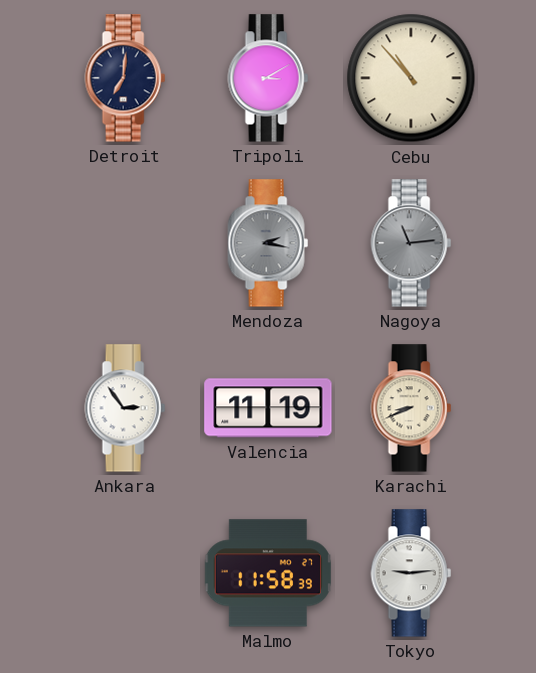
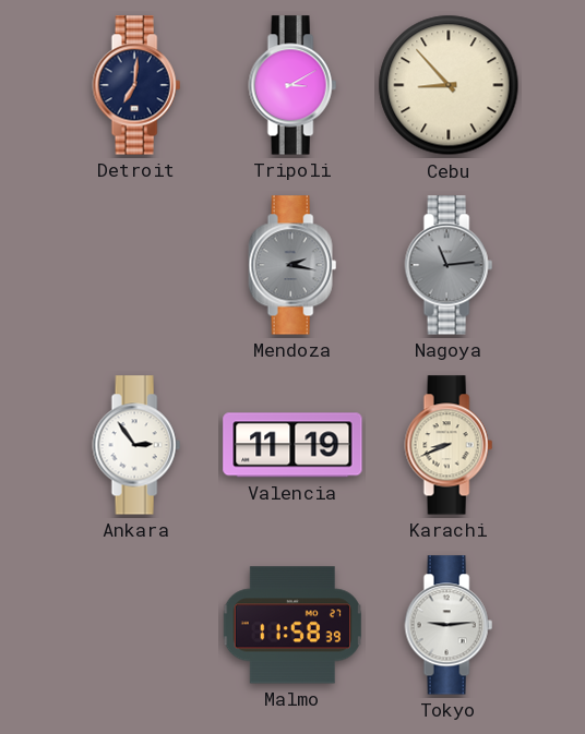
Cebu: 10:53 -> 8:53 (449, 85)
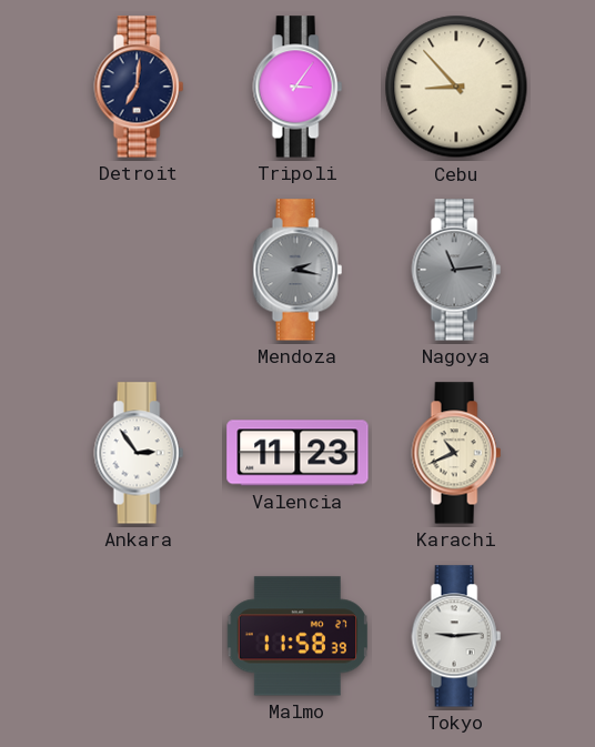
Tripoli: 3:10 -> 3:06 (297, 87)
Valencia: 11:19 -> 11:23 (297, 453)
Karachi: 8:41 -> 10:41 (456, 453)
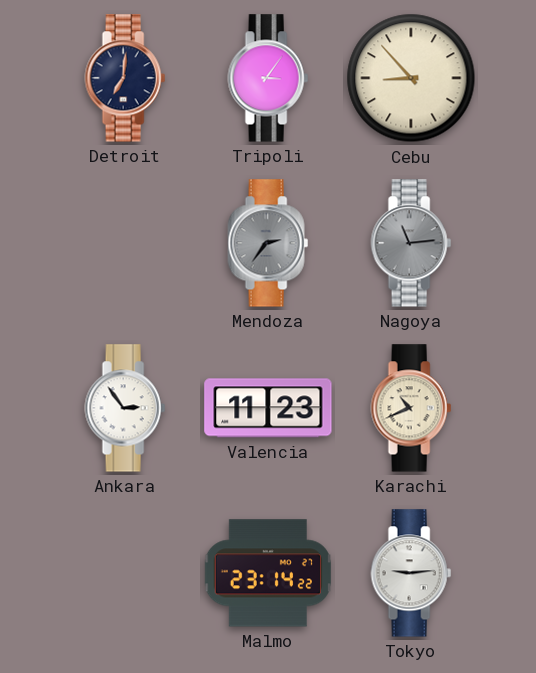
Mendoza: 2:17 -> 2:36 (268, 243)
Malmo: 11:58 -> 23:14 (267, 573)
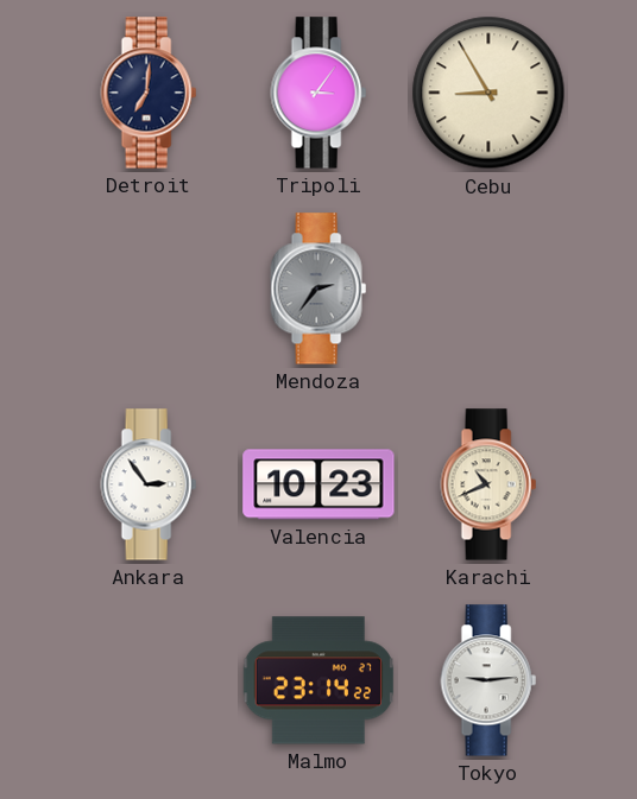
Cebu: 8:53 -> 8:55 (488, 93)
Nagoya: 11:14 -> none (411, 243)
Valencia: 11:23 -> 10:23 (318, 484)
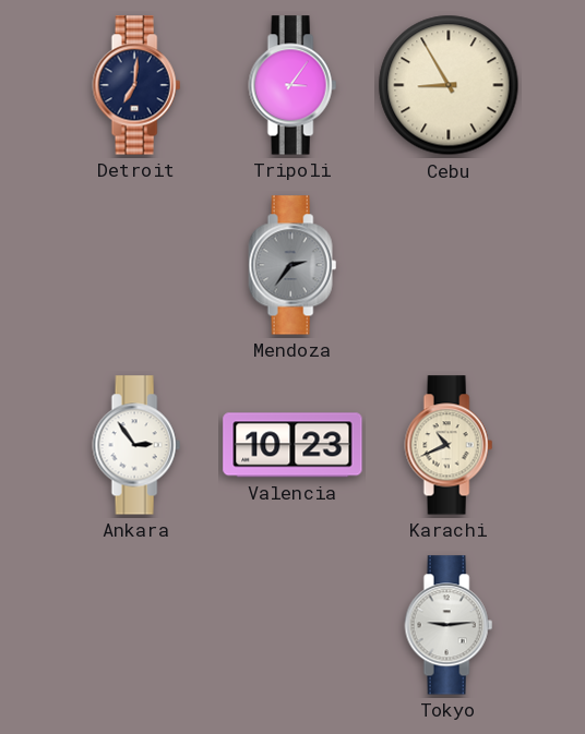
Malmo: 23:14 -> none (317, 680)
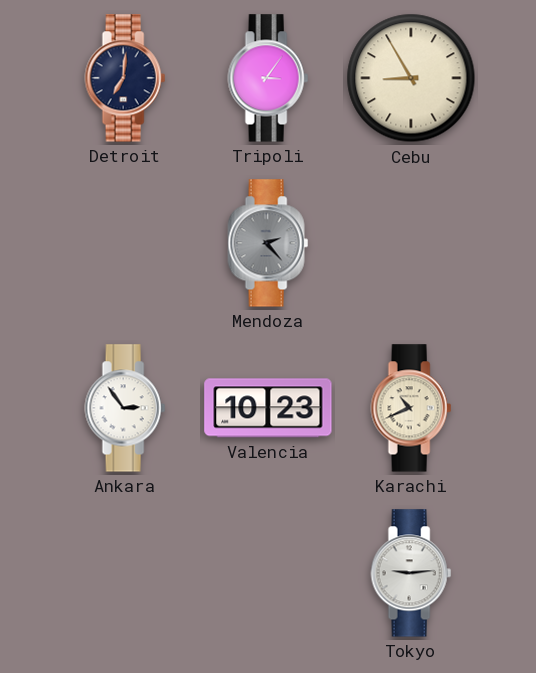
Mendoza: 2:36 -> 2:23 (268, 243)
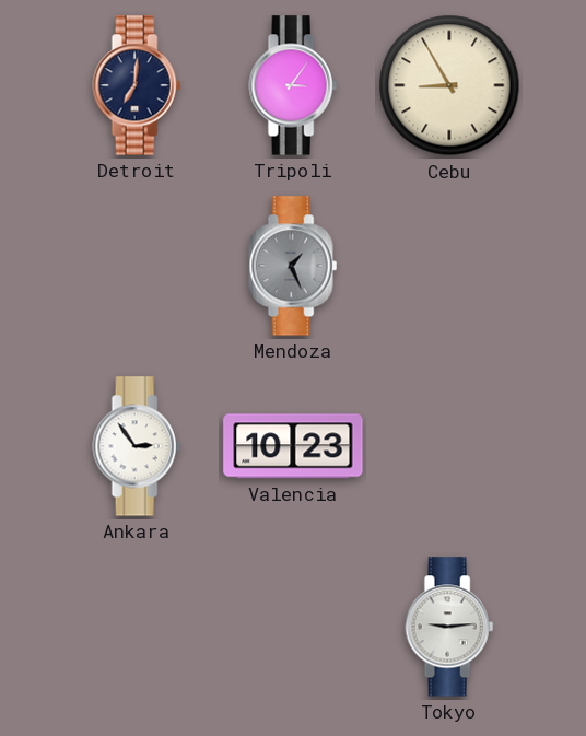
Mendoza: 2:23 -> 1:26 (293, 266)
Karachi: 10:41 -> none (411, 408)
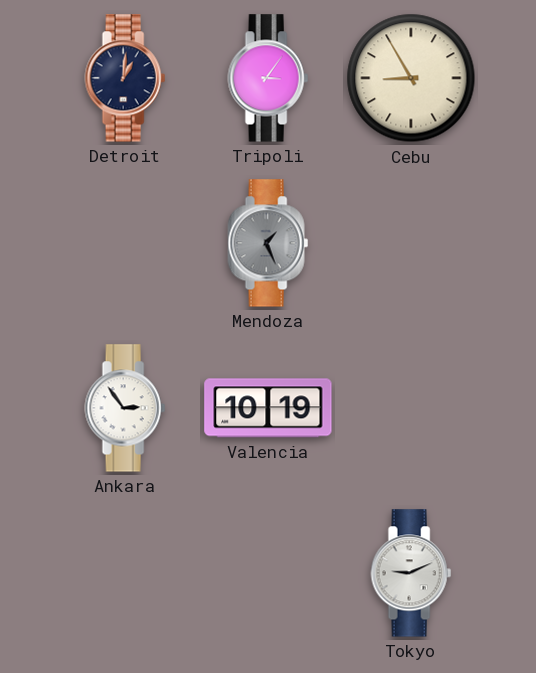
Detroit: 7:01 -> 1:01 (125, 78)
Valencia: 10:23 -> 10:19 (268, 408)
Tokyo: 9:14 -> 9:11 (411, 573)
